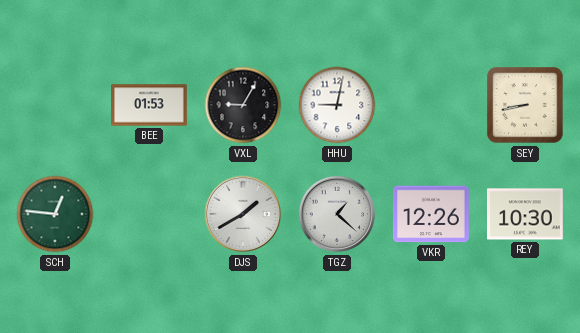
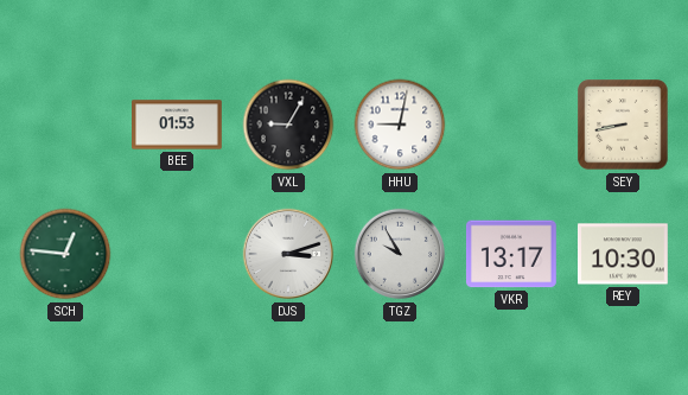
DJS: 1:40 -> 3:12 (288, 254)
TGZ: 1:22 -> 9:55 (400, 254)
VKR: 12:26 -> 13:17 (511, 254)
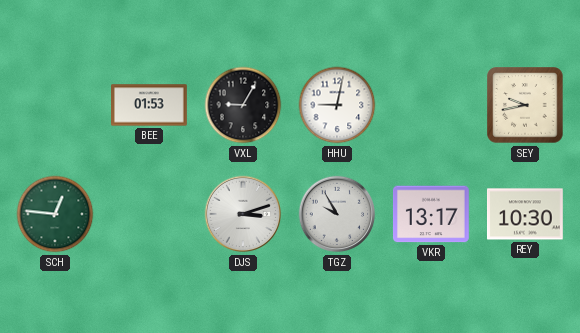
SEY: 8:43 -> 9:43 (525, 105)
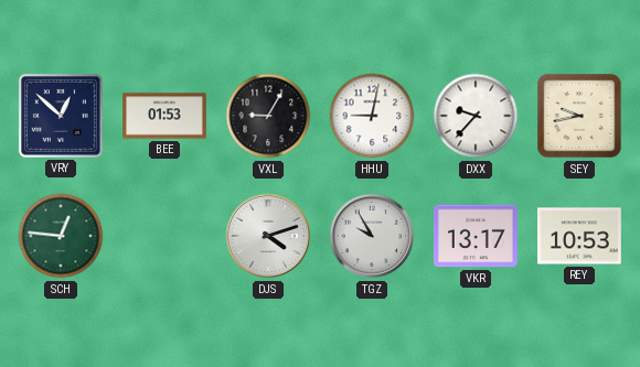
VRY: none -> 12:52 (61, 116)
DXX: none -> 9:37 (476, 116)
DJS: 3:12 -> 4:12 (268, 236)
REY: 10:30 -> 10:53 (580, 236)
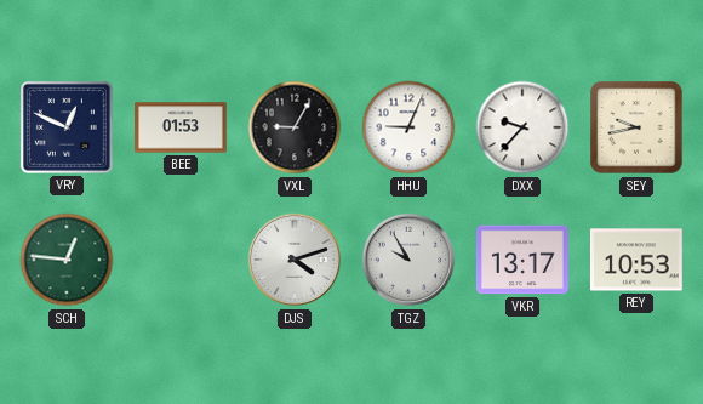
VRY: 12:52 -> 12:49 (67, 127)
HHU: 9:02 -> 9:04 (408, 127)
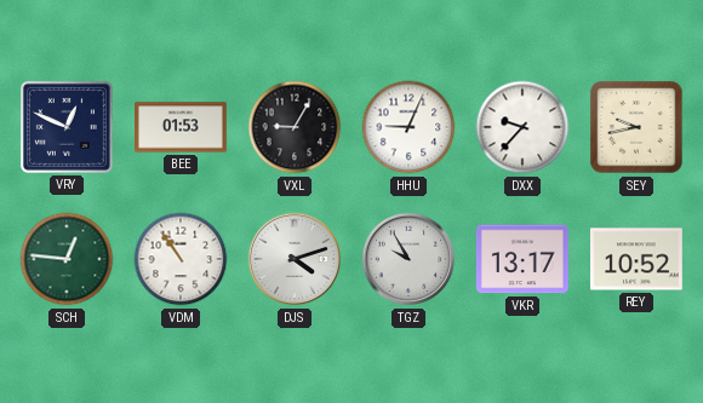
VDM: none -> 10:54 (181, 259)
REY: 10:53 -> 10:52 (638, 259)
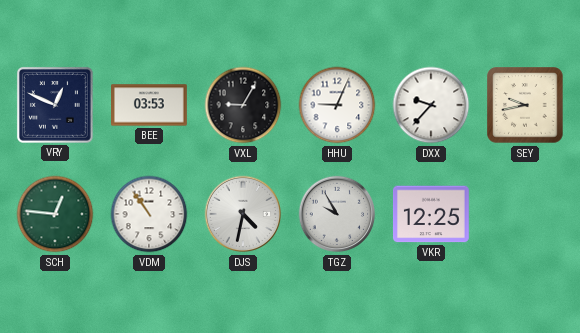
BEE: 01:53 -> 03:53 (150, 105)
DJS: 4:12 -> 4:32 (243, 214)
VKR: 13:17 -> 12:25 (431, 214)
REY: 10:52 -> none (638, 259)
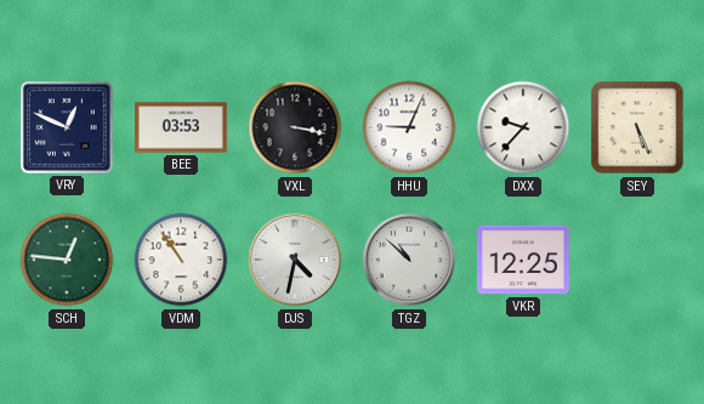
VXL: 9:05 -> 3:17 (295, 127)
SEY: 9:43 -> 5:26 (637, 127)
TGZ: 9:55 -> 10:52 (409, 260)
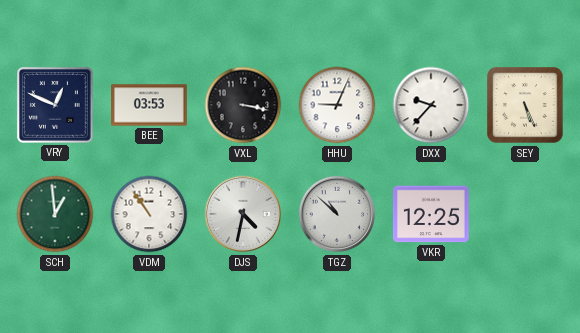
SCH: 12:46 -> 12:59 (55, 214)
